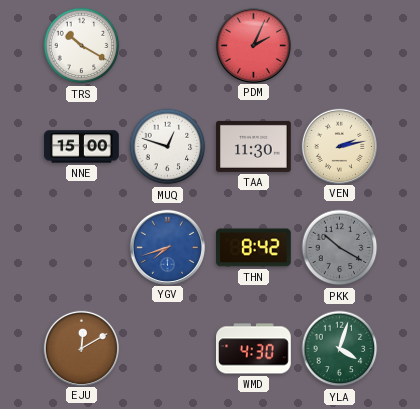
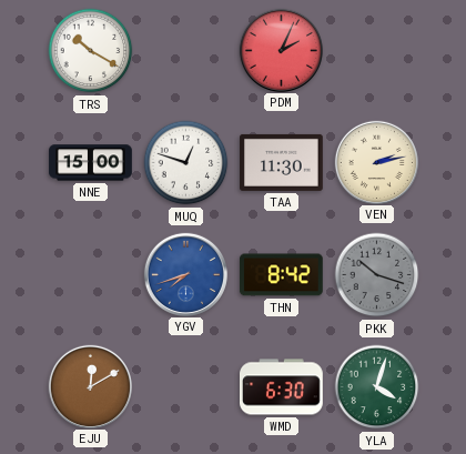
PKK: 10:20 -> 10:18 (377, 275)
WMD: 4:30 -> 6:30 (282, 387)
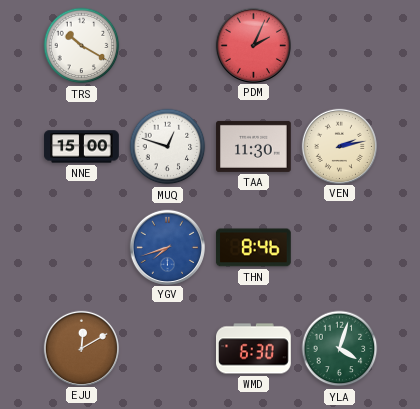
THN: 8:42 -> 8:46 (254, 248)
PKK: 10:18 -> none (377, 275)
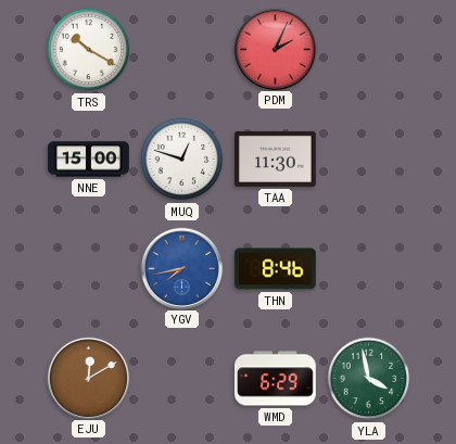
VEN: 2:13 -> none (339, 146)
YGV: 7:42 -> 7:43 (181, 268)
WMD: 6:30 -> 6:29 (276, 379)
YLA: 4:03 -> 3:58 (369, 379)
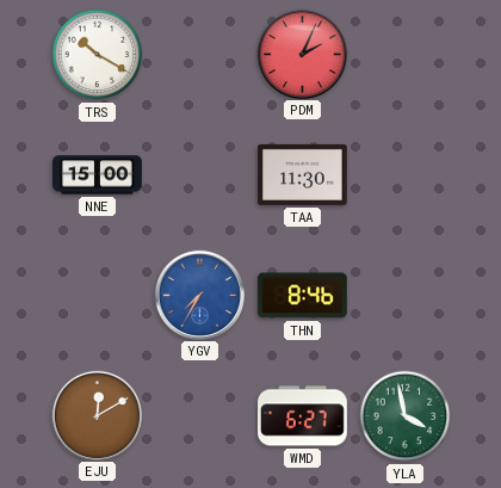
MUQ: 12:48 -> none (182, 160)
YGV: 7:43 -> 7:35 (199, 295)
WMD: 6:29 -> 6:27 (303, 416)
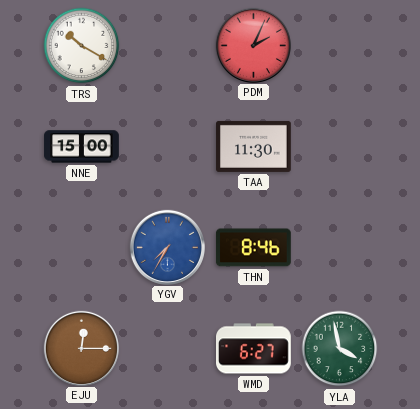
EJU: 12:10 -> 12:15 (81, 348)
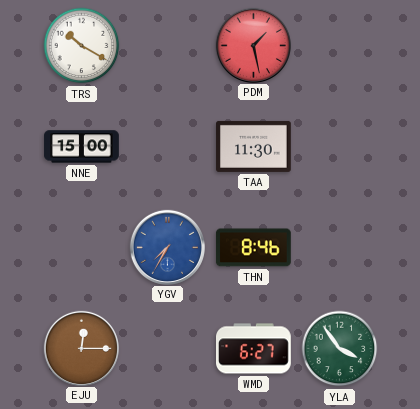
PDM: 2:04 -> 1:28 (253, 45)
YLA: 3:58 -> 3:54 (340, 349)
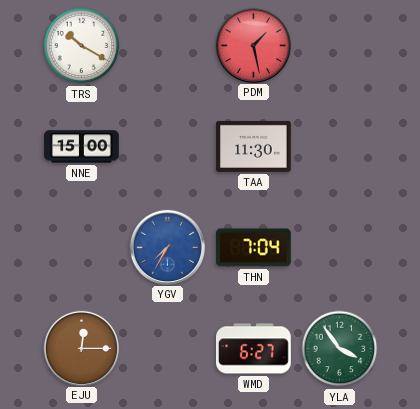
THN: 8:46 -> 7:04 (254, 248)
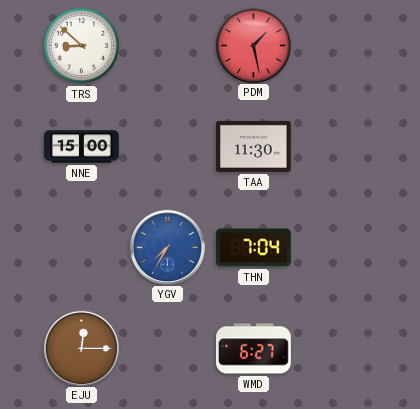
TRS: 10:20 -> 8:52 (82, 46)
YLA: 3:54 -> none (340, 349)
